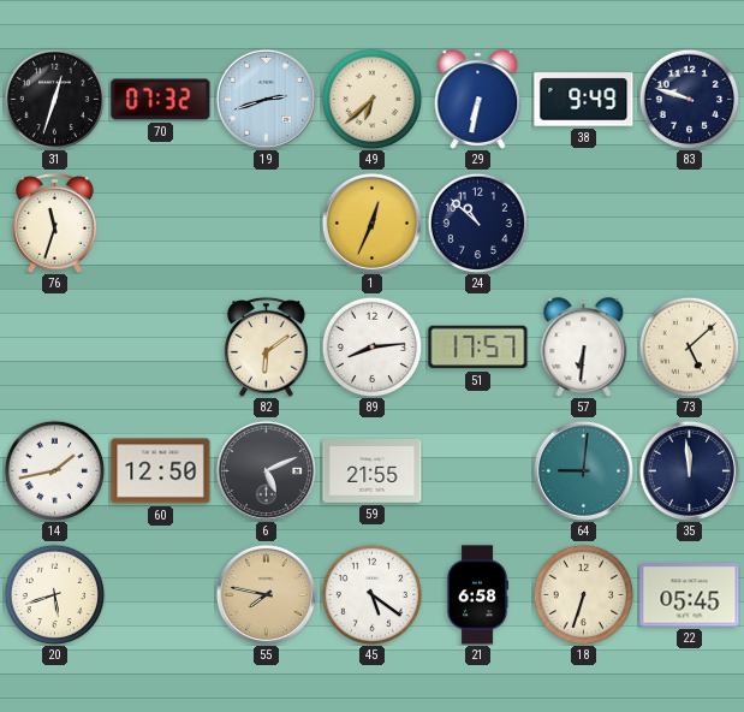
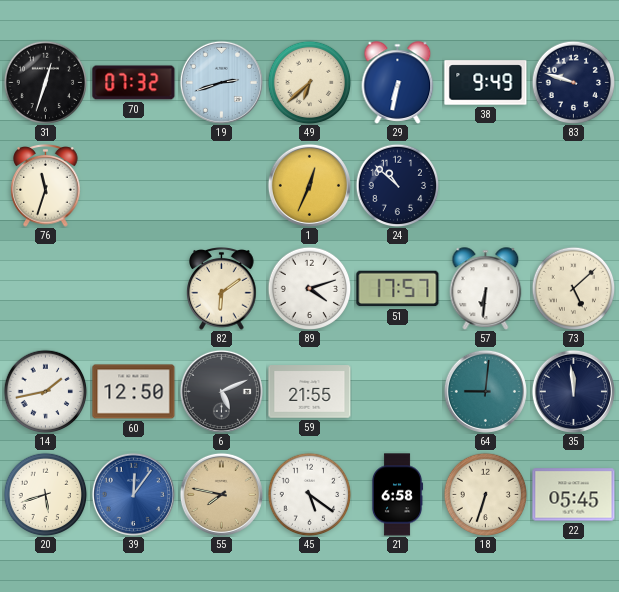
89: 8:14 -> 4:12 (309, 288)
39: none -> 12:06 (133, 494)
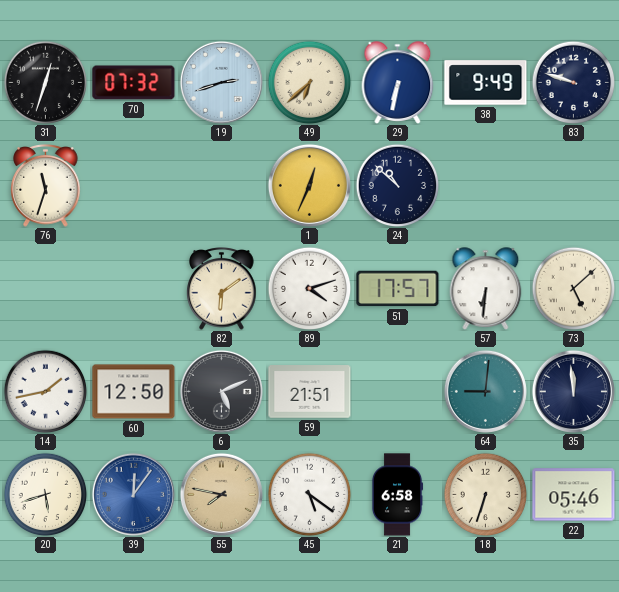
59: 21:55 -> 21:51 (310, 392)
22: 05:45 -> 05:46 (574, 495)
